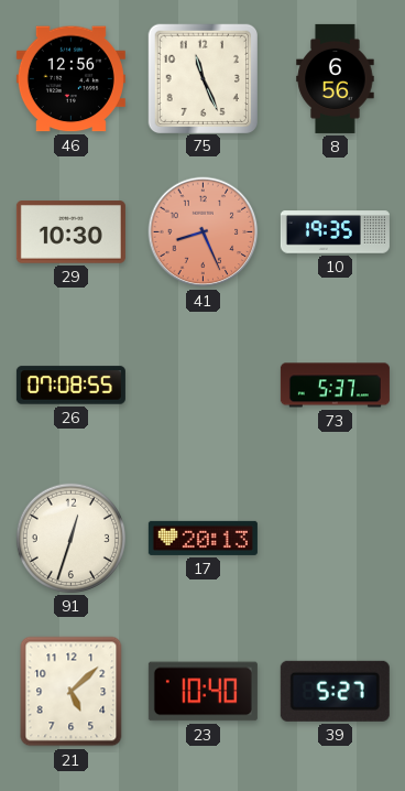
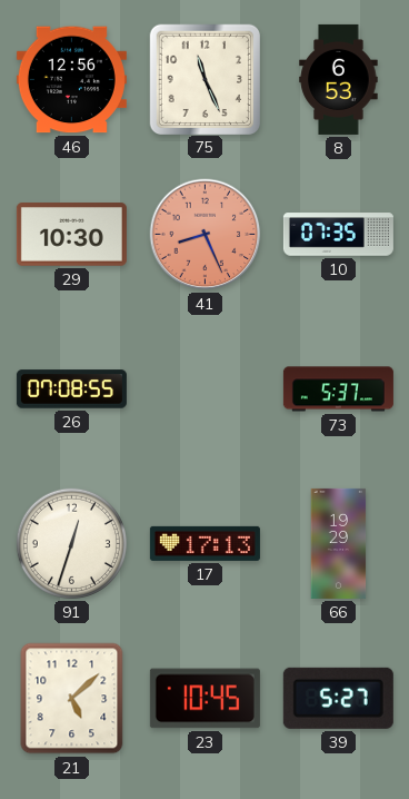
8: 6:56 -> 6:53 (339, 79)
10: 19:35 -> 07:35 (338, 235)
17: 20:13 -> 17:13 (205, 543)
66: none -> 19:29 (339, 543)
23: 10:40 -> 10:45 (205, 699)
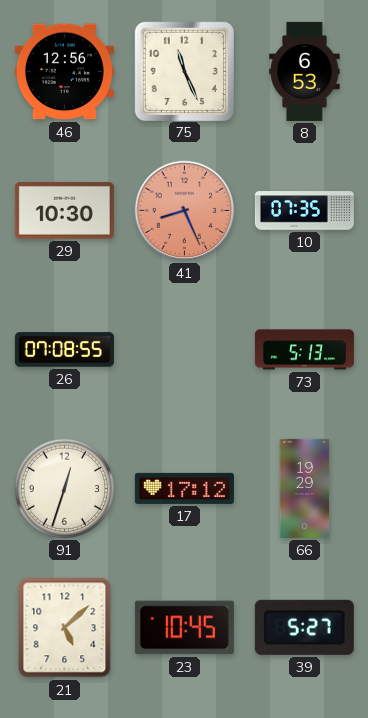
73: 5:37 -> 5:13 (304, 350)
17: 17:13 -> 17:12 (184, 488)
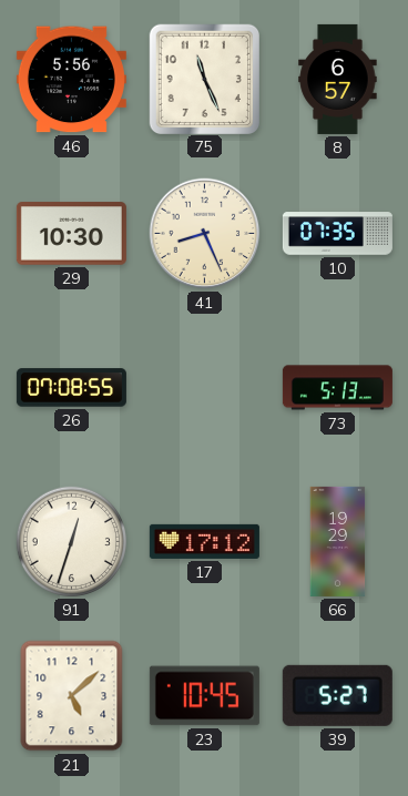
46: 12:56 -> 5:56 (71, 80)
8: 6:53 -> 6:57 (338, 79)
41 dial: salmon -> cream (205, 234)
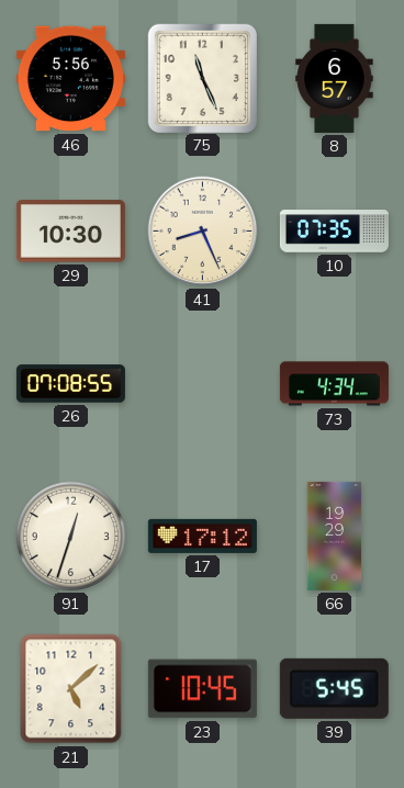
73: 5:13 -> 4:34 (334, 384)
39: 5:27 -> 5:45 (334, 688)
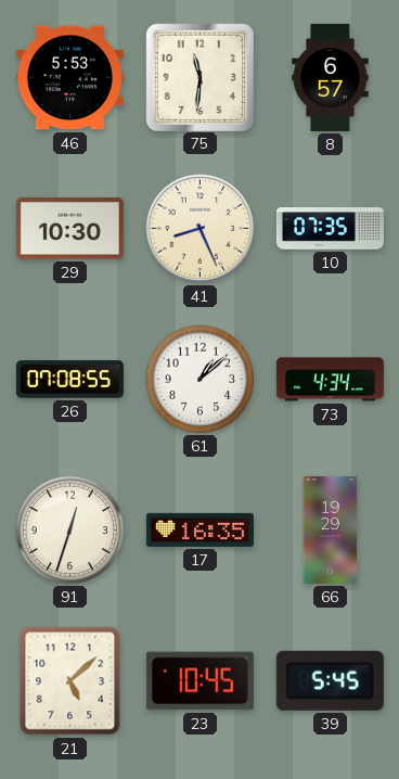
46: 5:56 -> 5:53 (69, 78)
75: 11:26 -> 11:31 (200, 77)
61: none -> 1:08 (200, 379)
17: 17:12 -> 16:35 (200, 529)
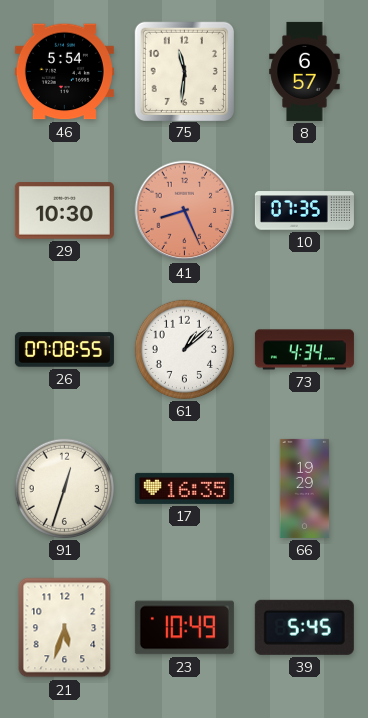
46: 5:53 -> 5:54 (64, 72)
41 dial: cream -> salmon (185, 211)
21: 5:08 -> 5:33 (65, 628)
23: 10:45 -> 10:49 (184, 628)
